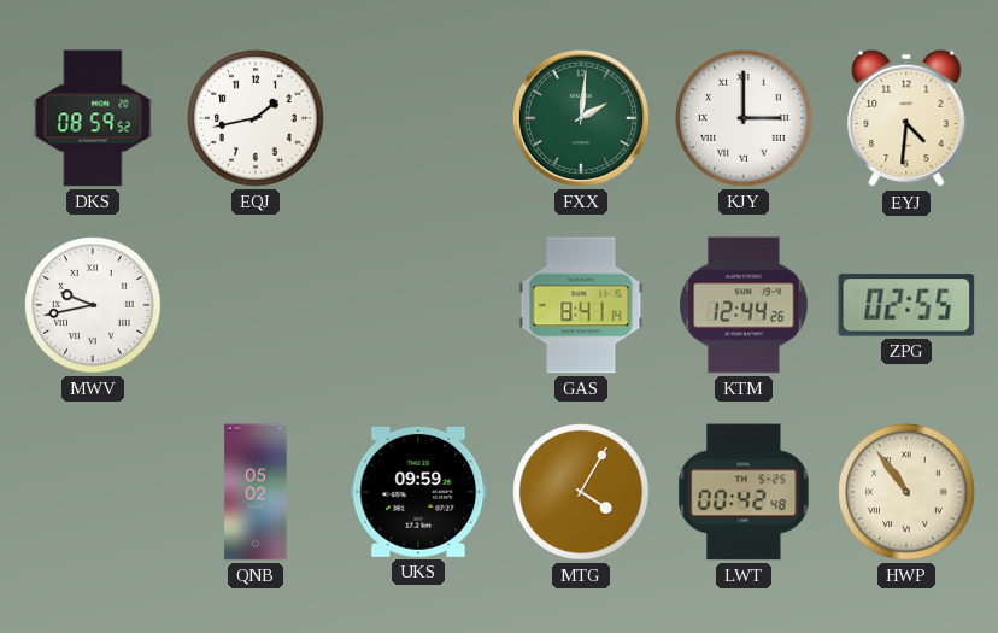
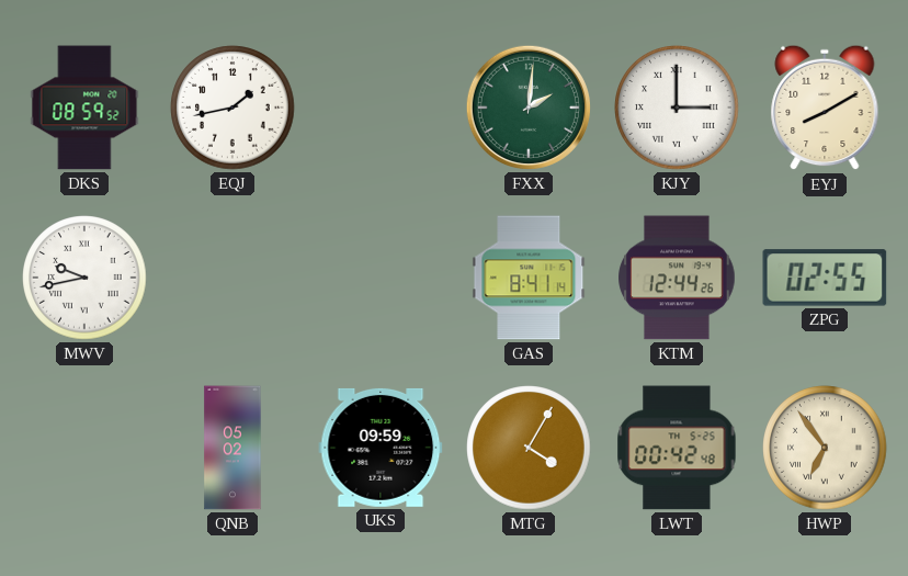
EYJ: 4:31 -> 8:10 (825, 108)
HWP: 10:54 -> 6:54 (825, 448)
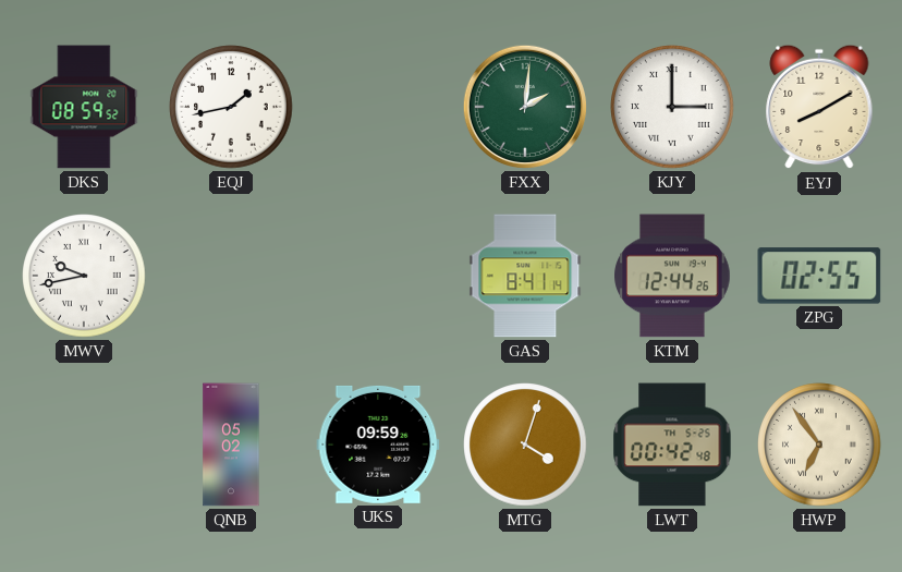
MTG: 4:05 -> 4:03 (525, 445)
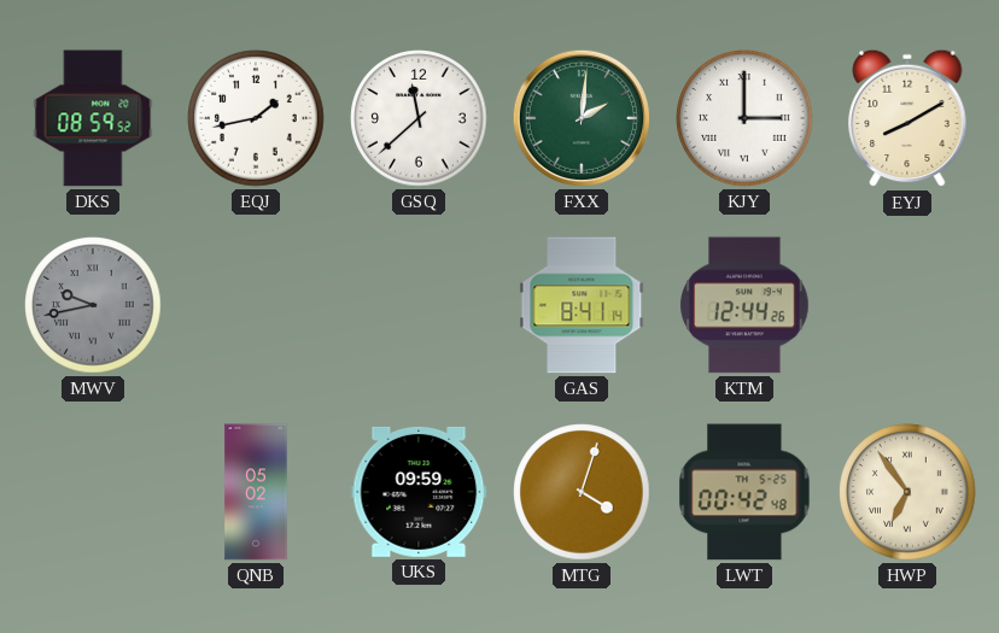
GSQ: none -> 11:38 (419, 118)
MWV dial: white -> grey (93, 305)
ZPG: 02:55 -> none (819, 276)
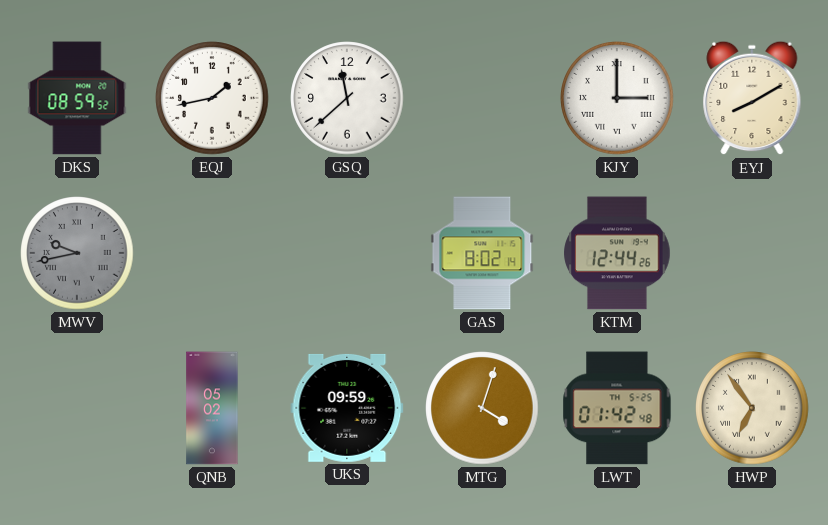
FXX: 2:01 -> none (582, 118)
GAS: 8:41 -> 8:02 (482, 253)
LWT: 00:42 -> 01:42 (617, 408)
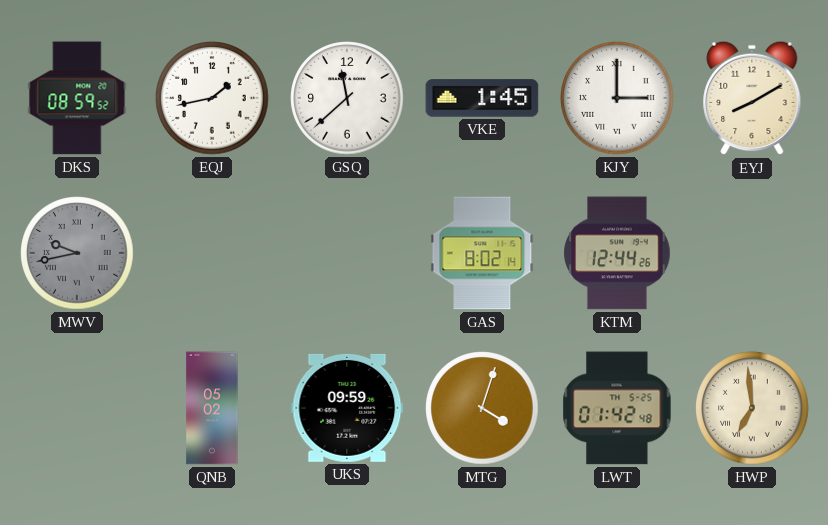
VKE: none -> 1:45 (482, 98)
HWP: 6:54 -> 6:59 (752, 408)
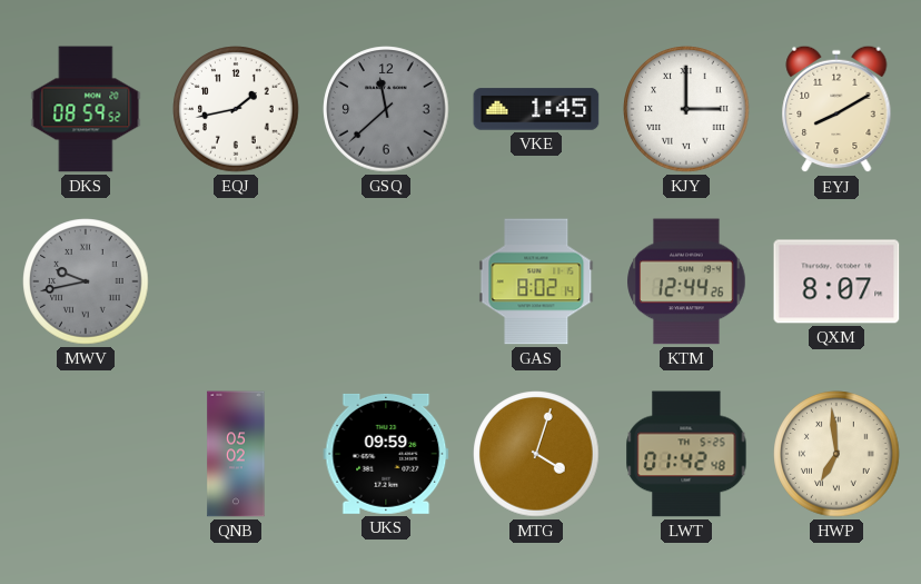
GSQ dial: white -> grey (386, 109)
QXM: none -> 8:07 (836, 281)
